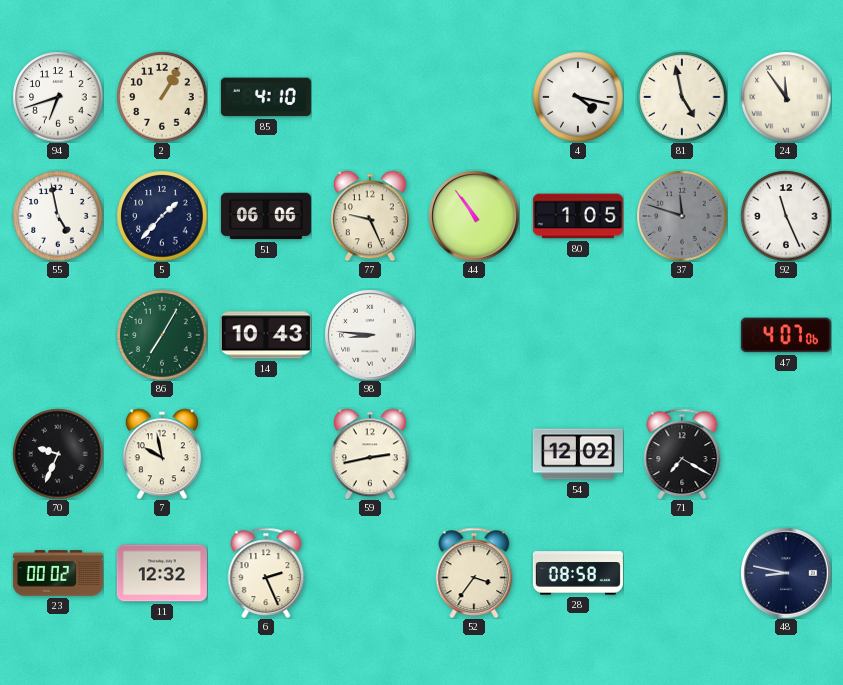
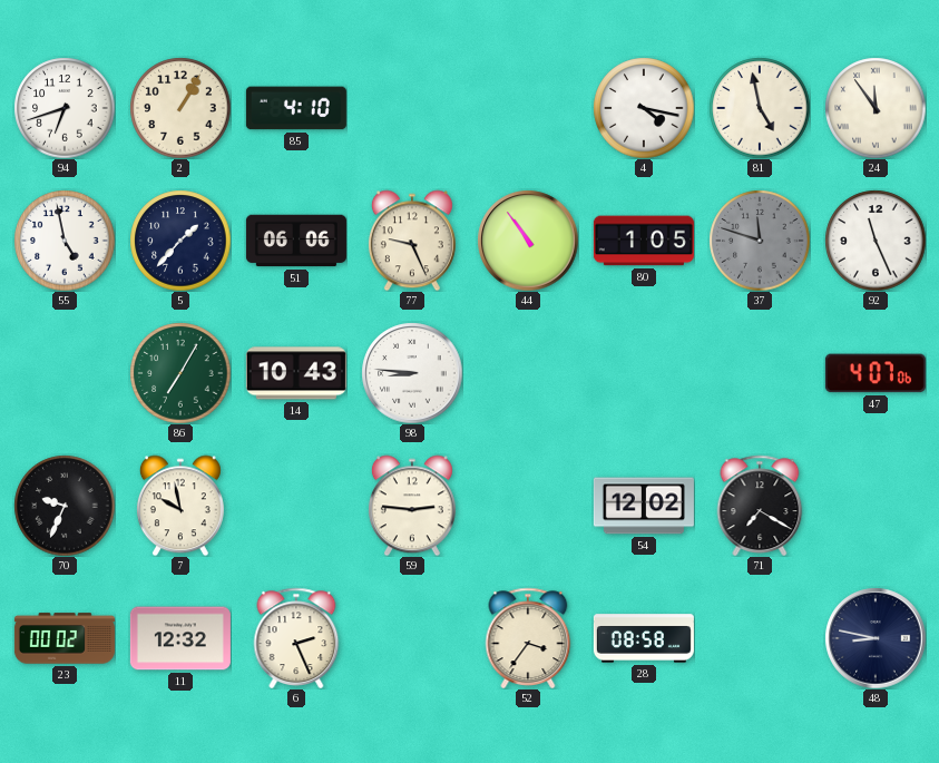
59: 2:43 -> 2:46 (412, 506)
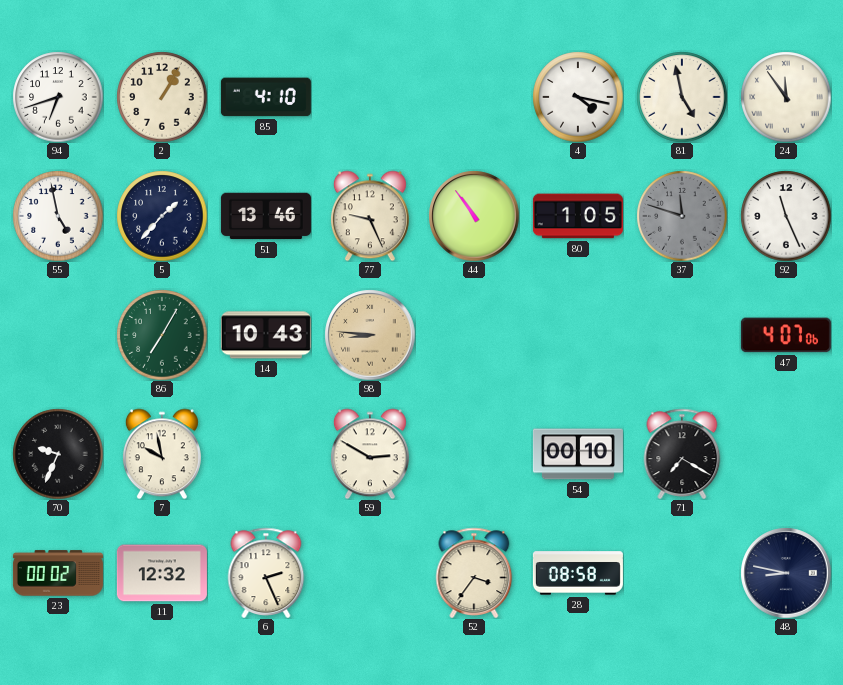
51: 06:06 -> 13:46 (266, 216)
98 dial: white -> champagne (370, 335)
59: 2:46 -> 2:50 (370, 454)
54: 12:02 -> 00:10 (578, 454)
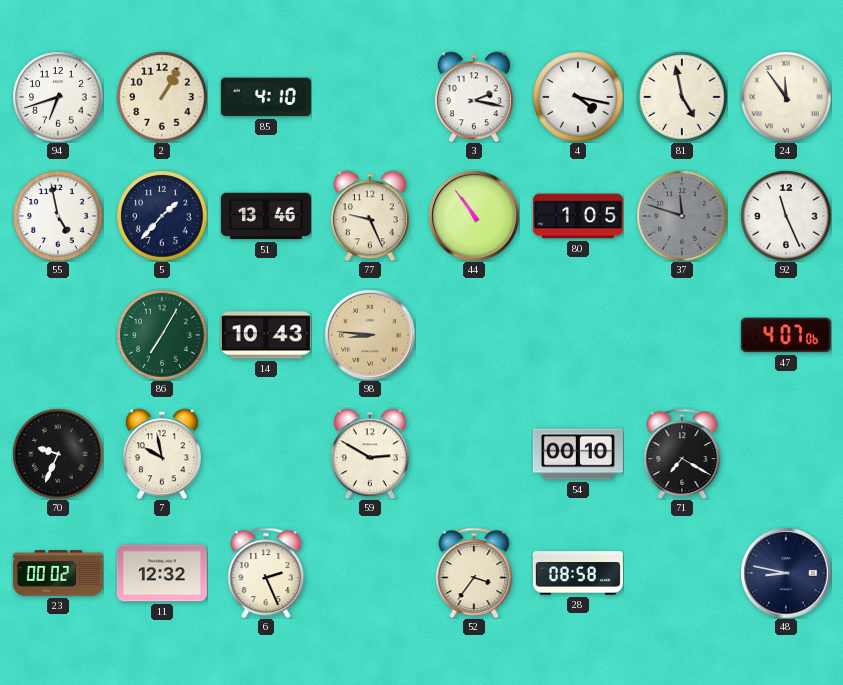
3: none -> 2:17 (474, 97)
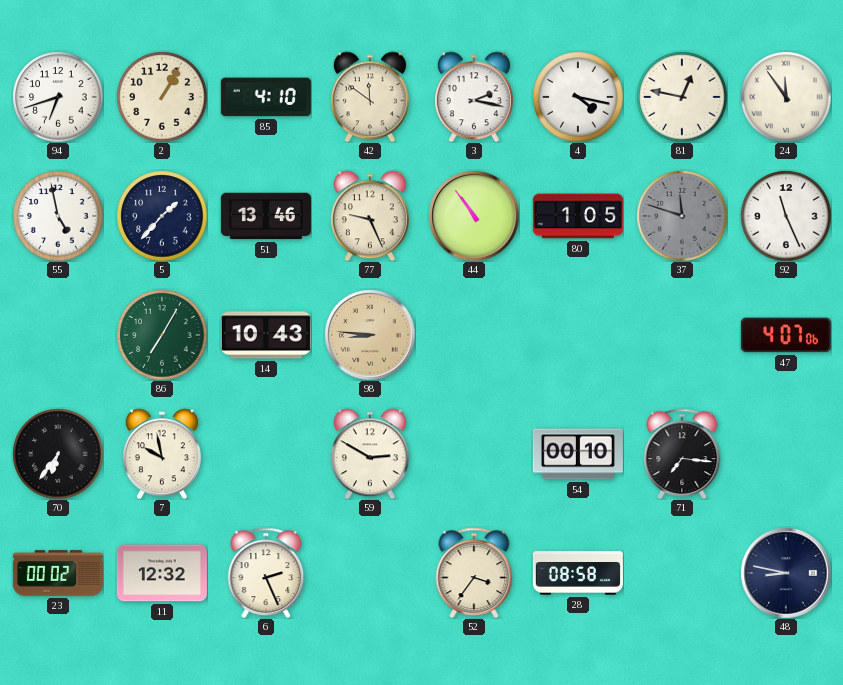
42: none -> 11:51 (370, 97)
81: 4:58 -> 12:47 (682, 97)
70: 9:34 -> 6:36 (58, 454)
71: 7:20 -> 7:16 (682, 453)
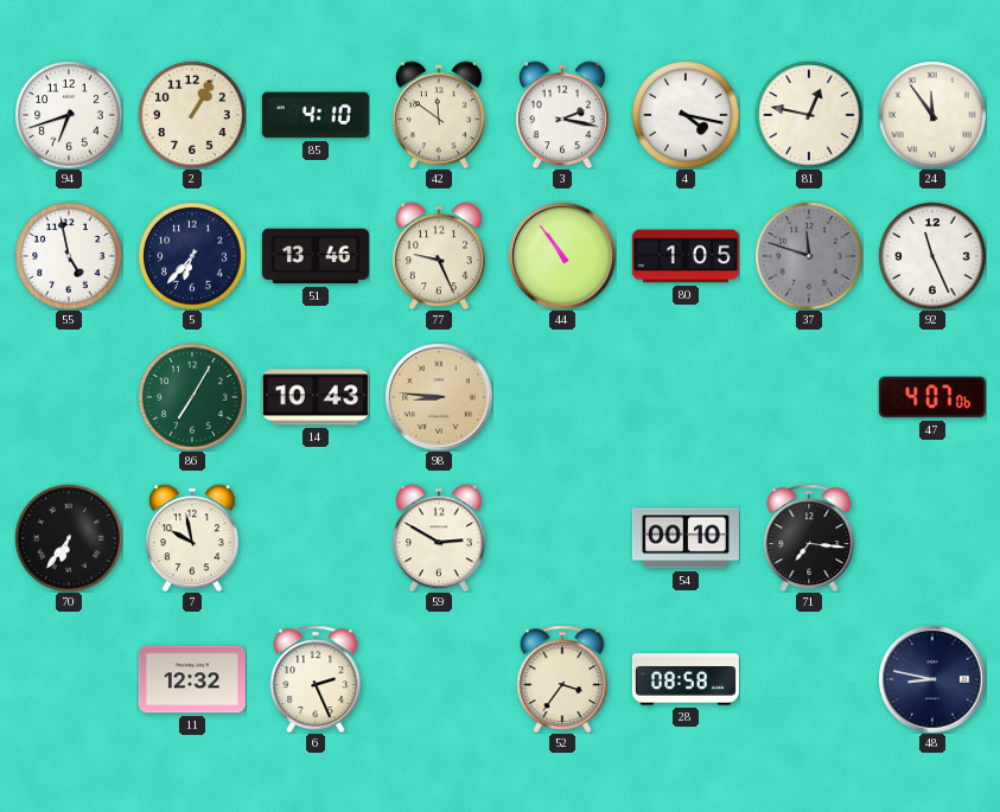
5: 1:37 -> 6:37 (192, 256)
23: 00:02 -> none (58, 573)
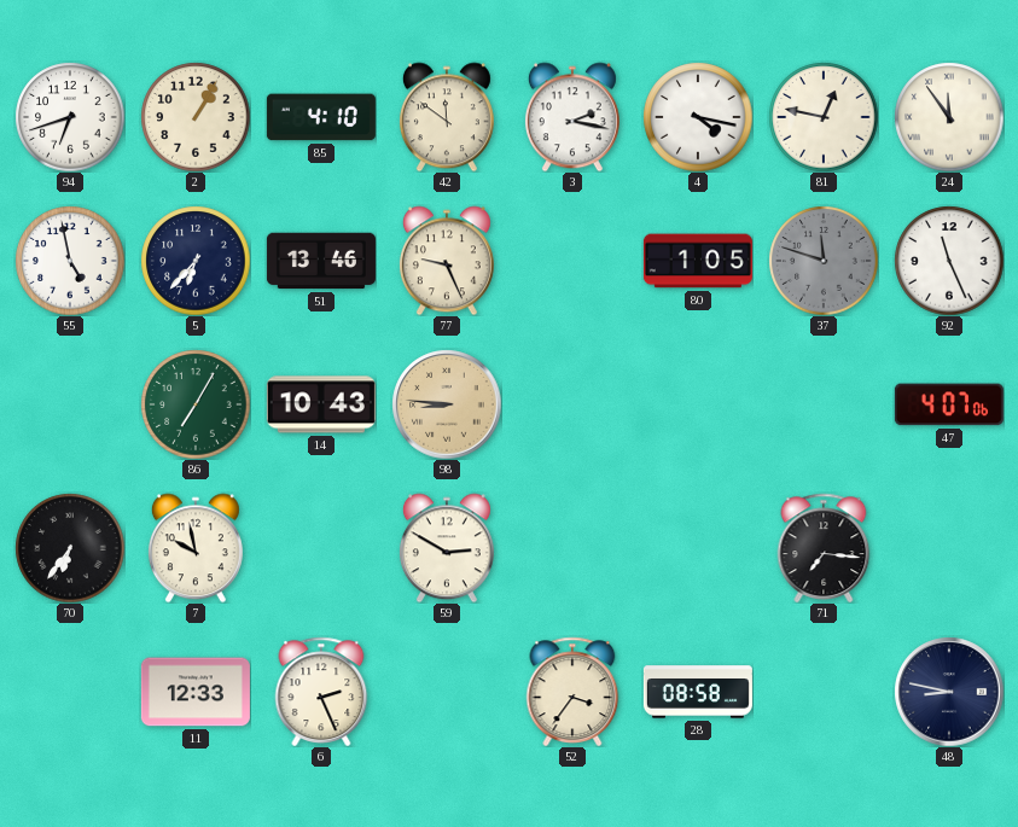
44: 10:54 -> none (562, 256)
54: 00:10 -> none (686, 538)
11: 12:32 -> 12:33 (196, 692)
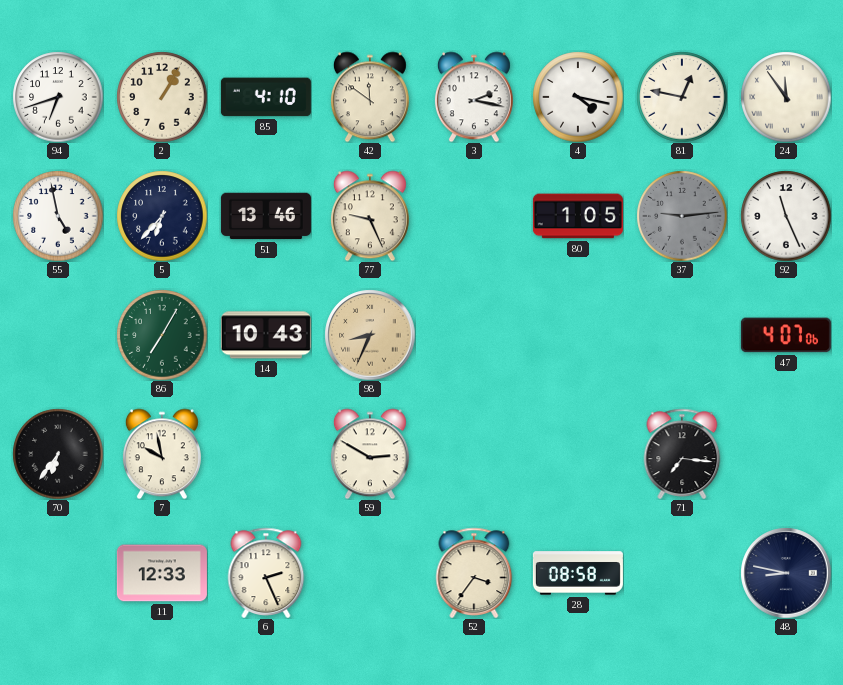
37: 11:48 -> 9:14 (682, 216)
98: 8:46 -> 8:34 (370, 335)
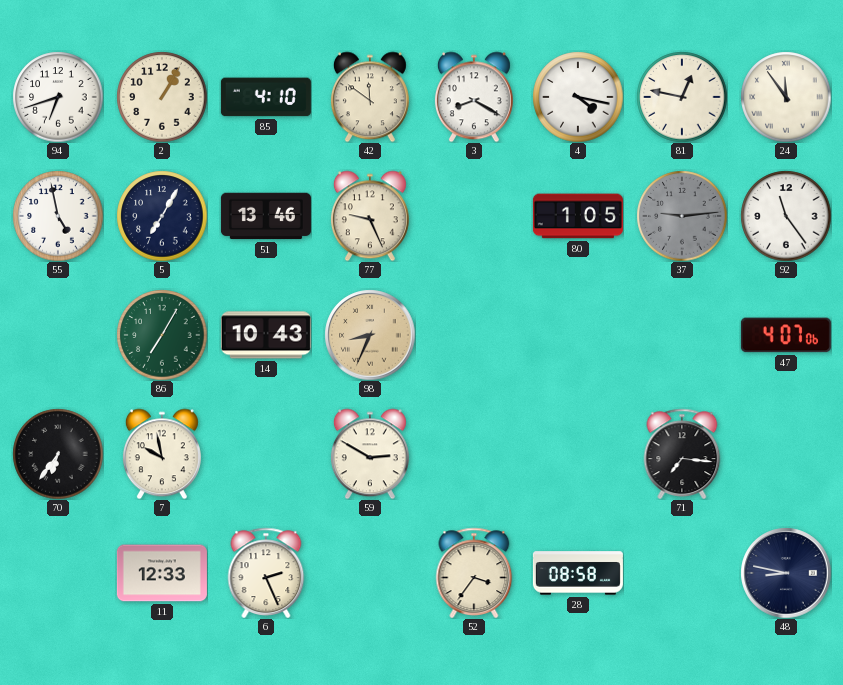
3: 2:17 -> 8:20 (474, 97)
5: 6:37 -> 7:05 (162, 216)
92: 11:26 -> 11:24 (786, 216)
